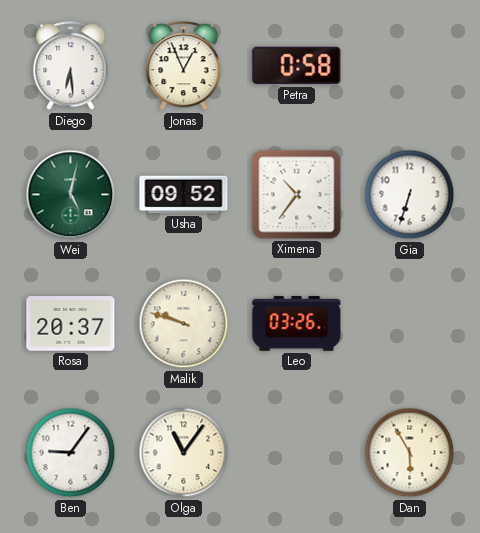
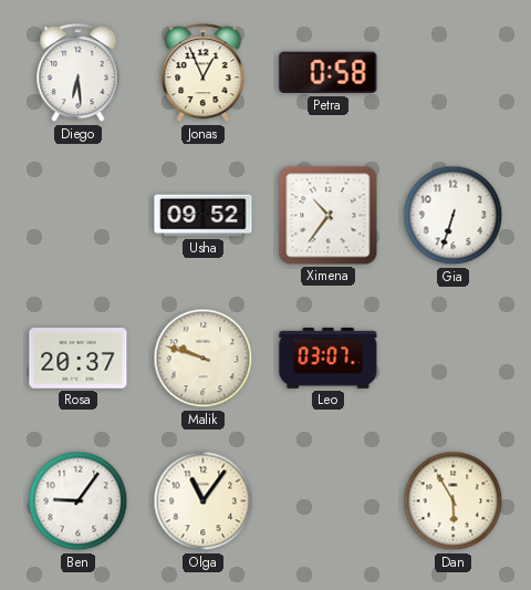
Wei: 5:02 -> none (71, 195)
Leo: 03:26 -> 03:07 (329, 358)
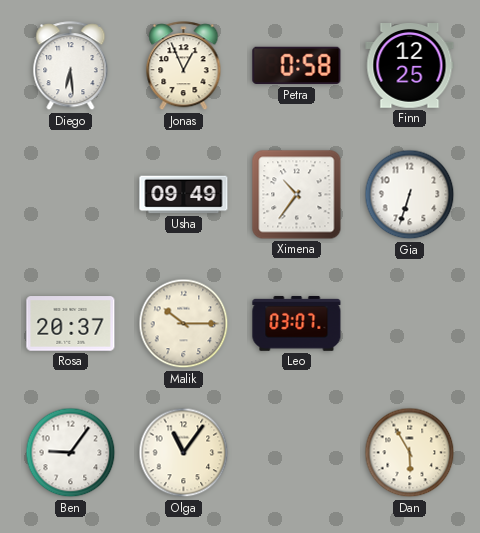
Finn: none -> 12:25 (410, 66)
Usha: 09:52 -> 09:49 (184, 195)
Malik: 9:48 -> 10:15 (184, 324)
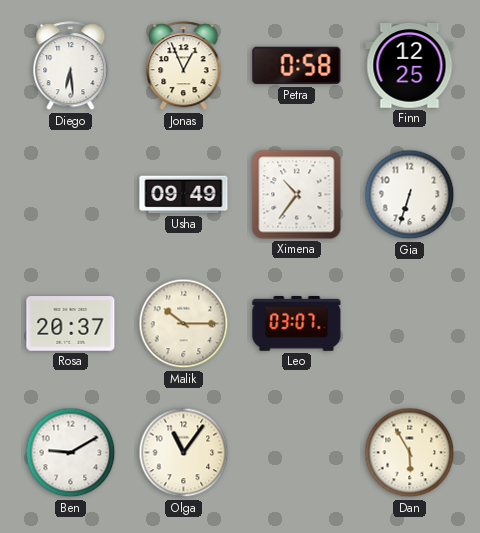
Ben: 9:06 -> 9:10 (71, 453)
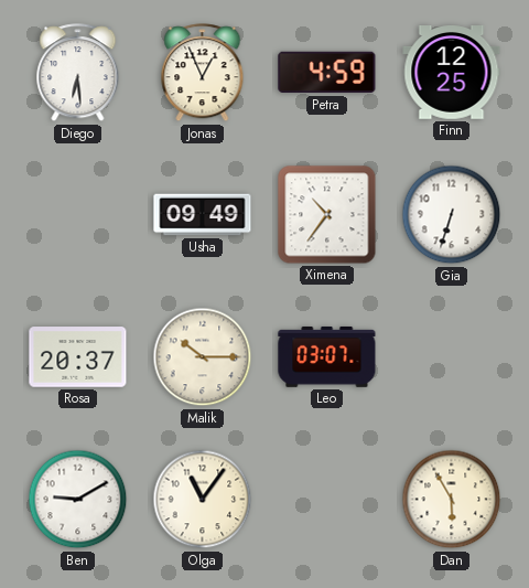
Petra: 0:58 -> 4:59 (327, 73)
